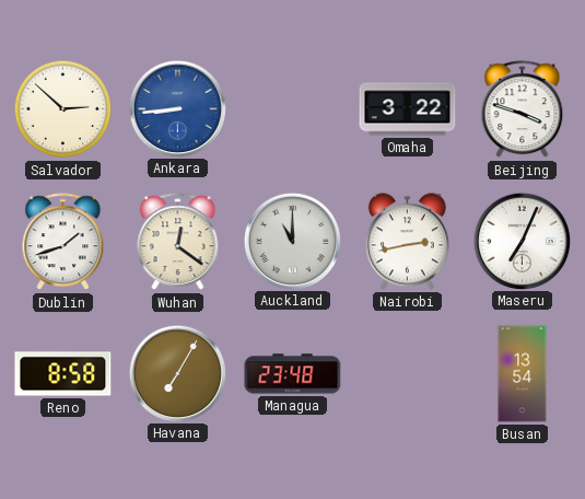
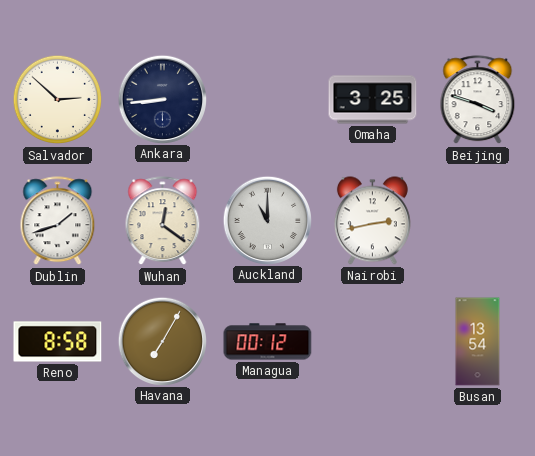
Ankara dial: blue -> navy (162, 99)
Omaha: 3:22 -> 3:25 (373, 100)
Maseru: 7:04 -> none (522, 241)
Managua: 23:48 -> 00:12 (268, 342)
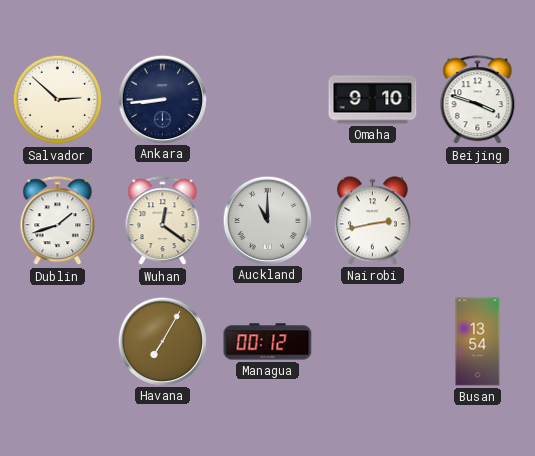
Omaha: 3:25 -> 9:10 (373, 100)
Reno: 8:58 -> none (58, 342)
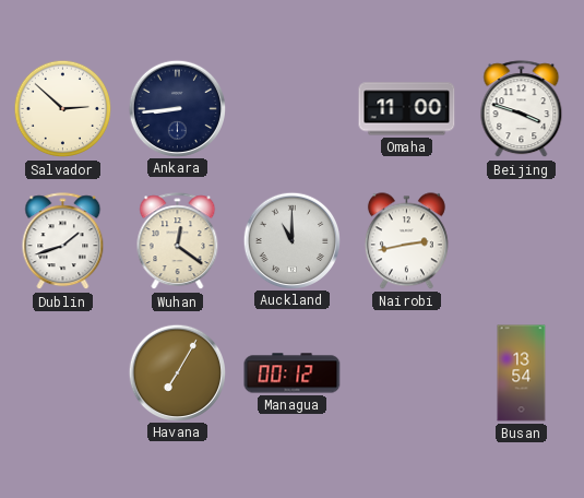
Omaha: 9:10 -> 11:00 (407, 109)
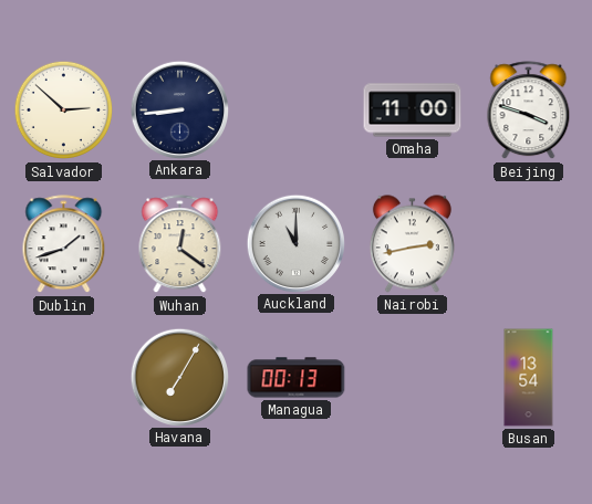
Managua: 00:12 -> 00:13 (297, 378)
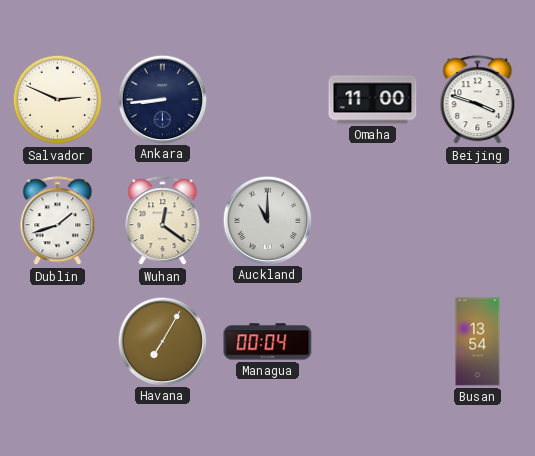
Salvador: 2:52 -> 2:49 (58, 100)
Nairobi: 2:43 -> none (412, 244)
Managua: 00:13 -> 00:04 (268, 342)
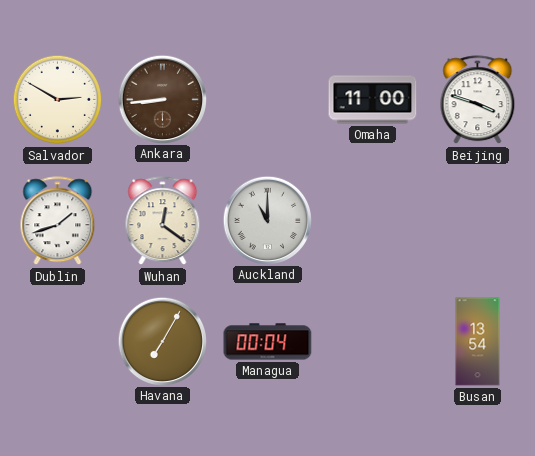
Salvador: 2:49 -> 2:50 (58, 100)
Ankara dial: navy -> brown (162, 99)
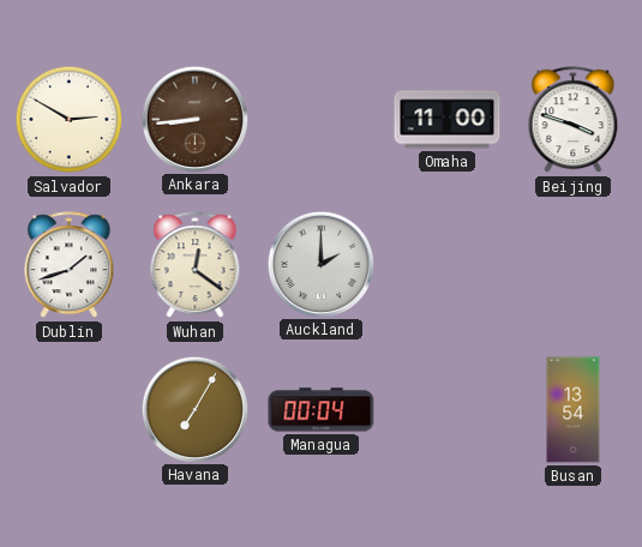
Auckland: 11:00 -> 2:00 (320, 264)
